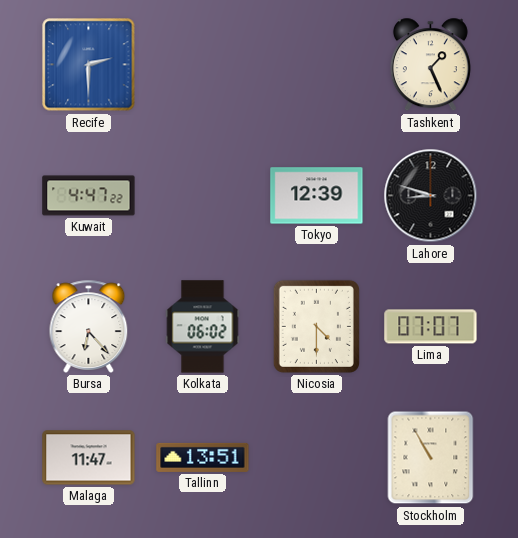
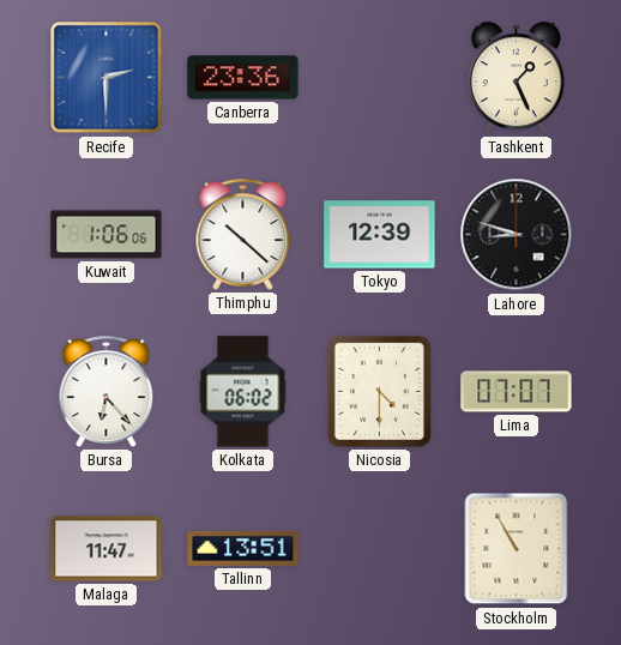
Canberra: none -> 23:36 (243, 78)
Kuwait: 4:47 -> 1:06 (107, 235)
Thimphu: none -> 10:22 (243, 234)
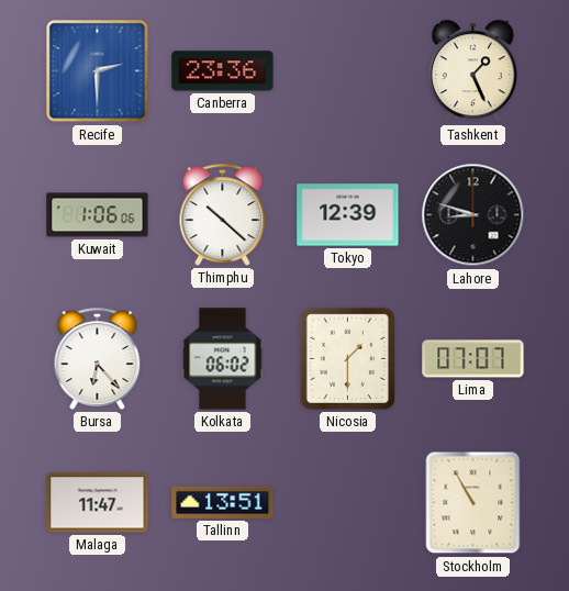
Nicosia: 4:30 -> 1:30 (347, 358)
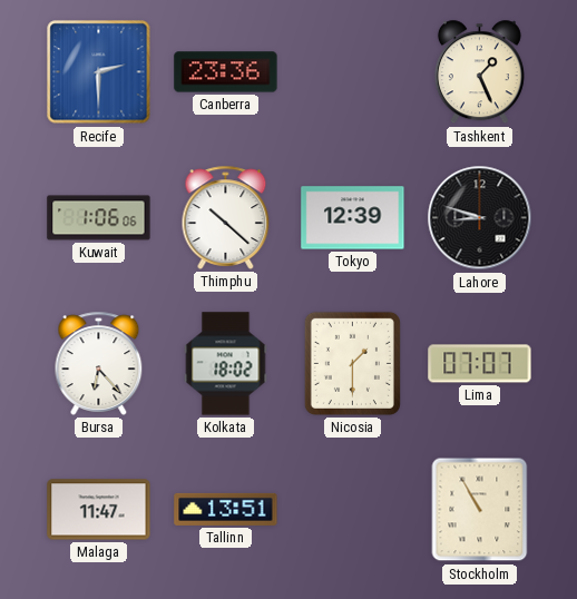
Kolkata: 06:02 -> 18:02 (226, 364)
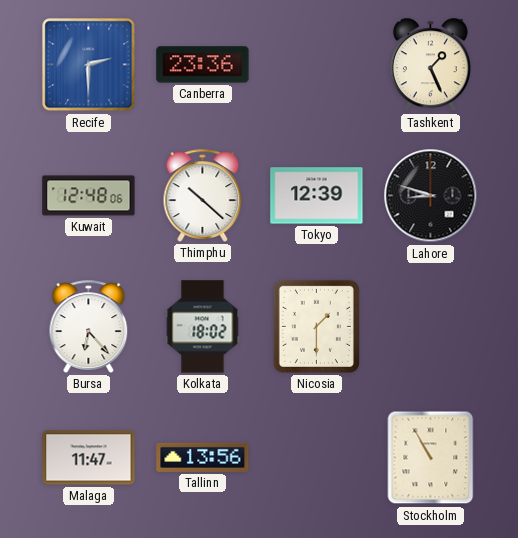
Kuwait: 1:06 -> 12:48 (89, 196)
Lima: 07:07 -> none (480, 364)
Tallinn: 13:51 -> 13:56 (203, 457)
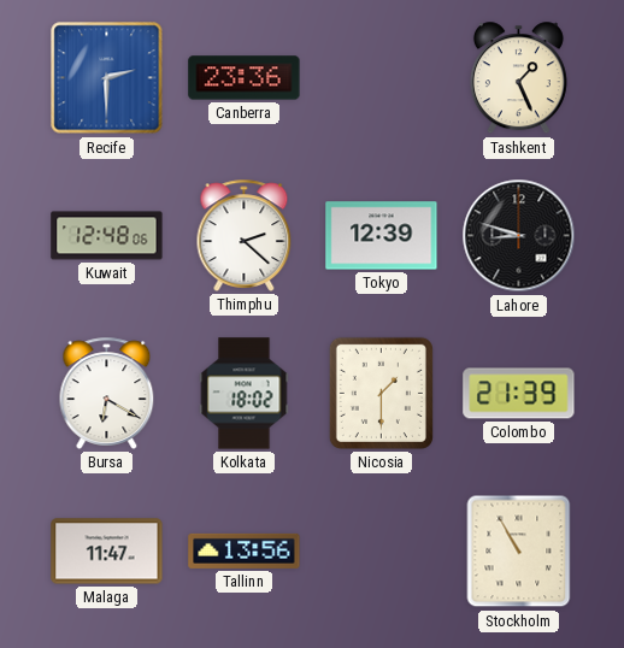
Thimphu: 10:22 -> 2:22 (245, 235)
Bursa: 6:23 -> 6:20 (107, 393)
Colombo: none -> 21:39 (519, 394)
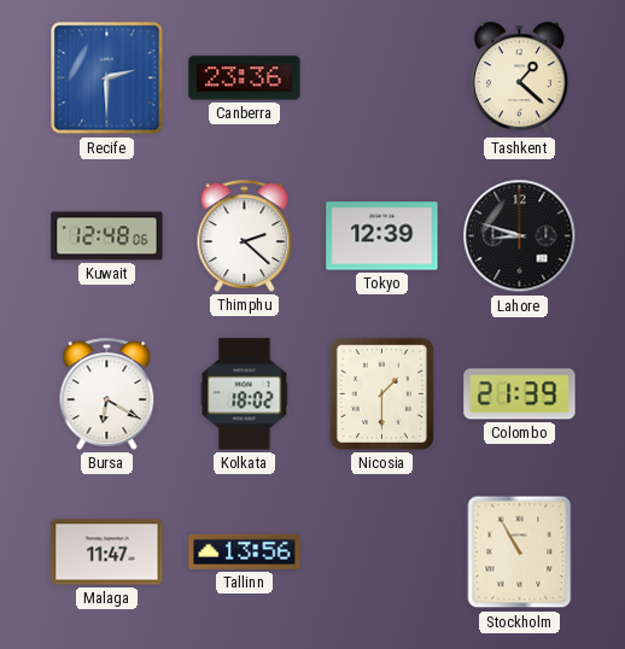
Tashkent: 1:26 -> 1:22 (519, 78)
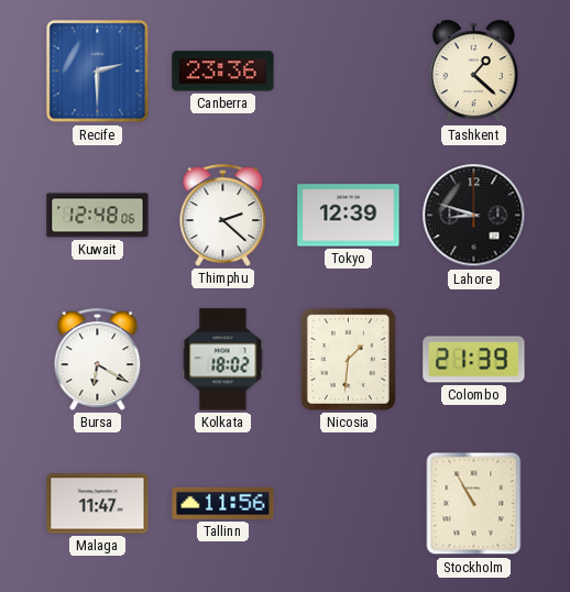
Nicosia: 1:30 -> 1:31 (348, 359)
Tallinn: 13:56 -> 11:56 (223, 503)
